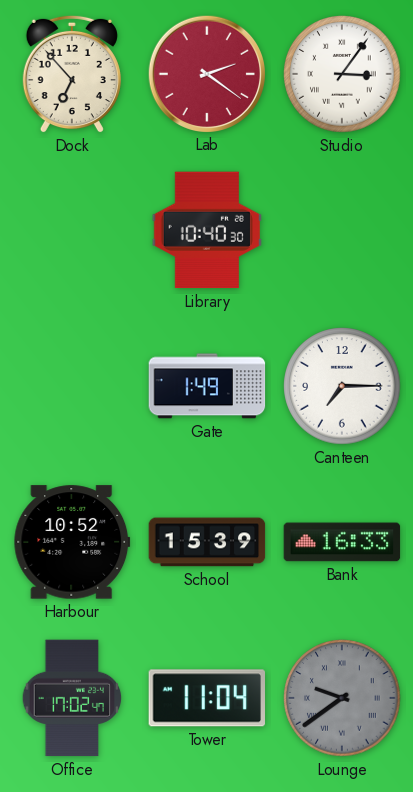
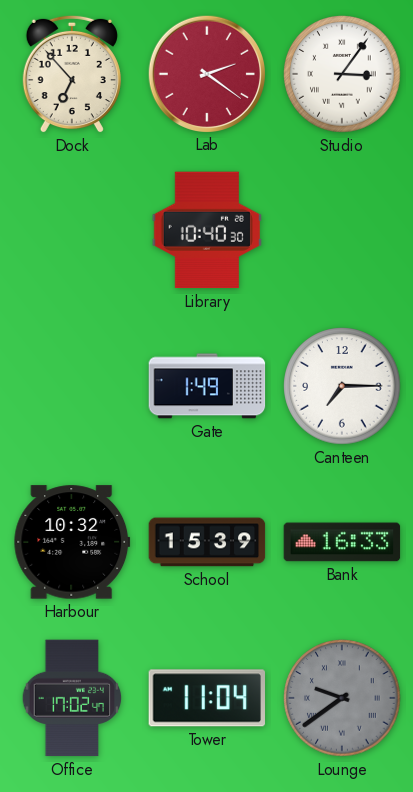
Harbour: 10:52 -> 10:32 (72, 542)
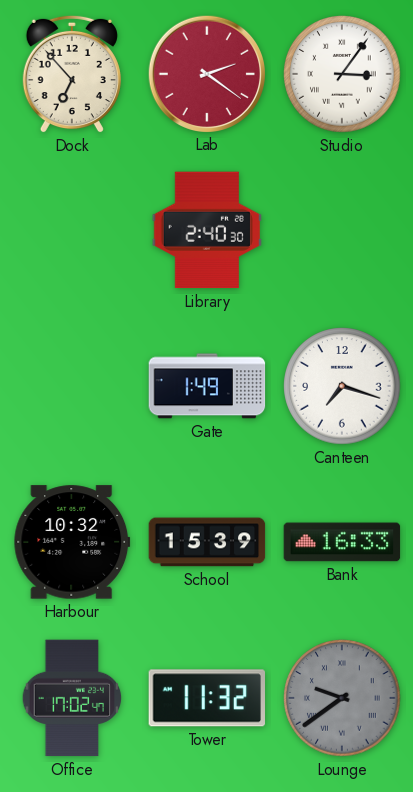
Library: 10:40 -> 2:40 (207, 230)
Canteen: 7:15 -> 7:18 (342, 386)
Tower: 11:04 -> 11:32 (207, 698)
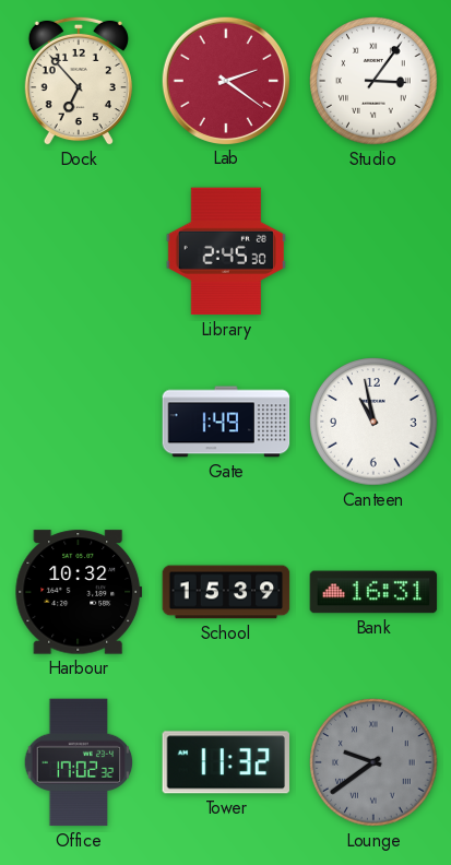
Library: 2:40 -> 2:45 (226, 251)
Canteen: 7:18 -> 10:58 (373, 422)
Bank: 16:33 -> 16:31 (373, 592)
Office: 17:02:47 -> 17:02:32 (79, 762)
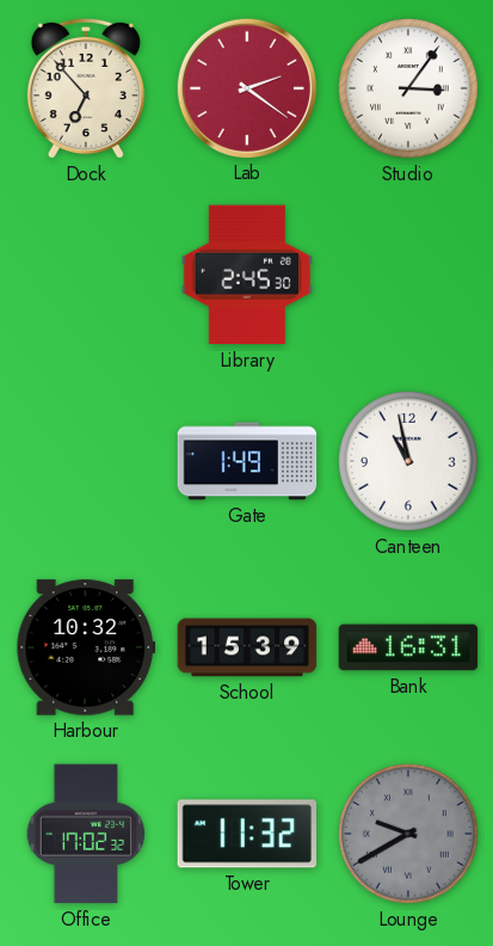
Lounge: 9:39 -> 9:40 (408, 834)
